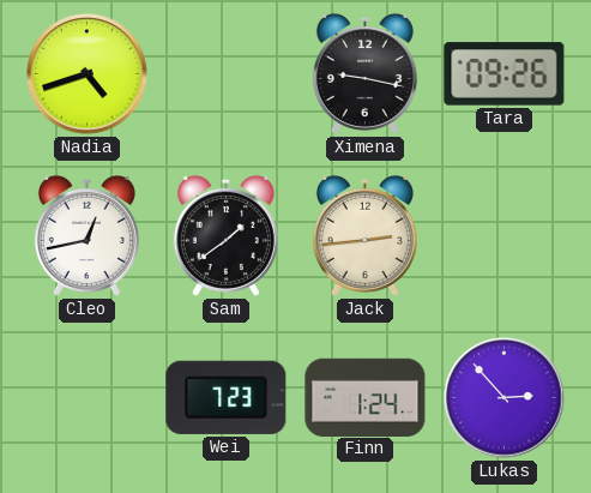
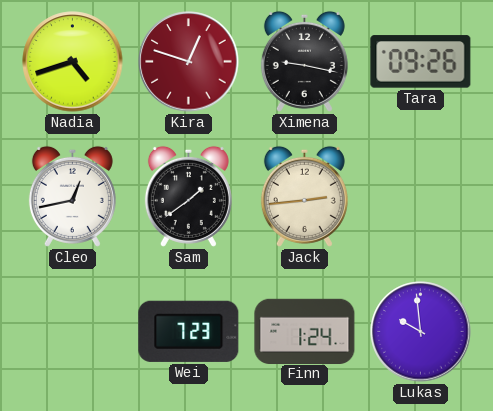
Kira: none -> 12:48 (189, 62)
Lukas: 2:53 -> 9:59 (421, 332)
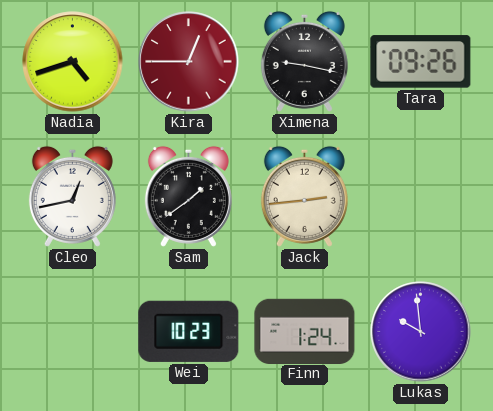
Kira: 12:48 -> 12:45 (189, 62)
Wei: 7:23 -> 10:23 (189, 331)
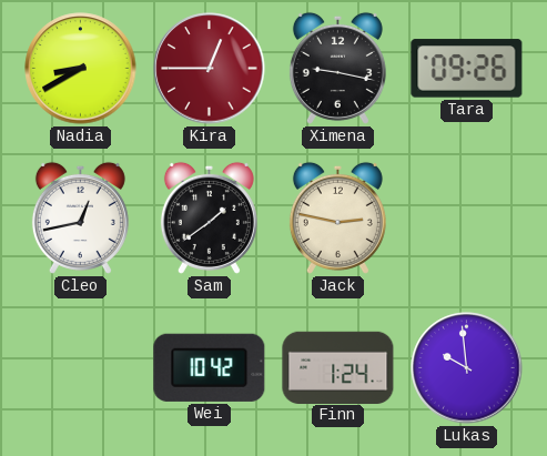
Nadia: 4:42 -> 8:40 (81, 69)
Jack: 2:44 -> 2:47 (337, 217)
Wei: 10:23 -> 10:42 (210, 367)
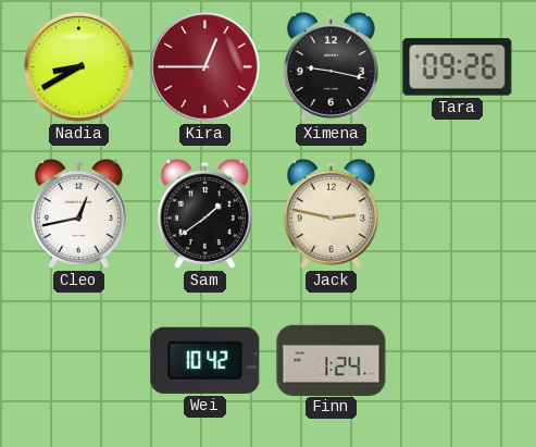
Lukas: 9:59 -> none (467, 368)
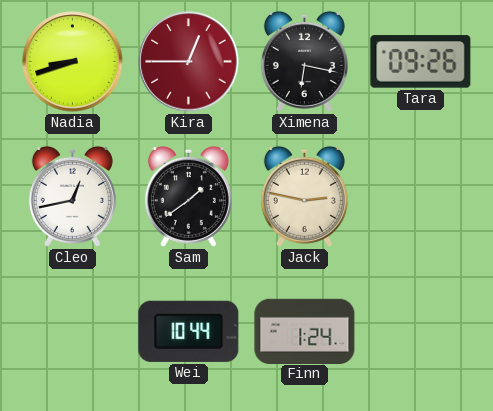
Nadia: 8:40 -> 8:42 (73, 62)
Ximena: 9:17 -> 6:17 (304, 61)
Wei: 10:42 -> 10:44 (189, 331)
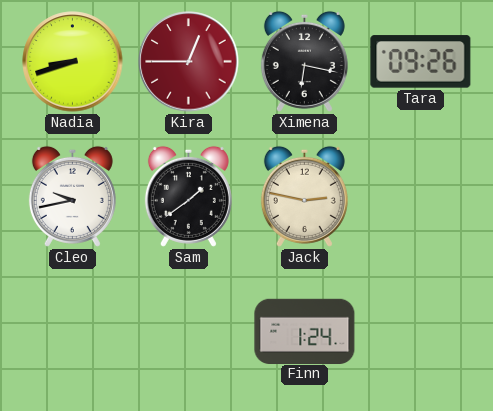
Cleo: 12:43 -> 9:43 (72, 196)
Wei: 10:44 -> none (189, 331)
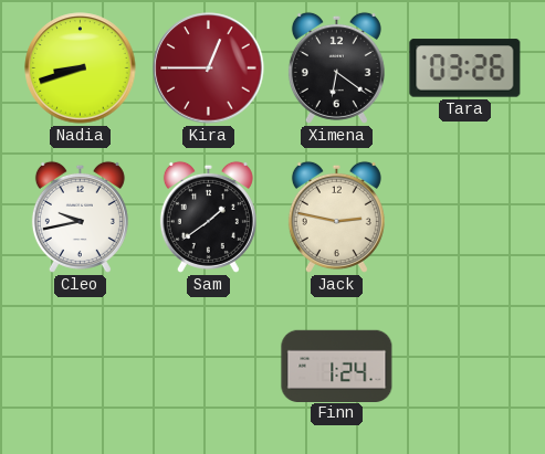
Ximena: 6:17 -> 6:21 (336, 67)
Tara: 09:26 -> 03:26 (465, 68)
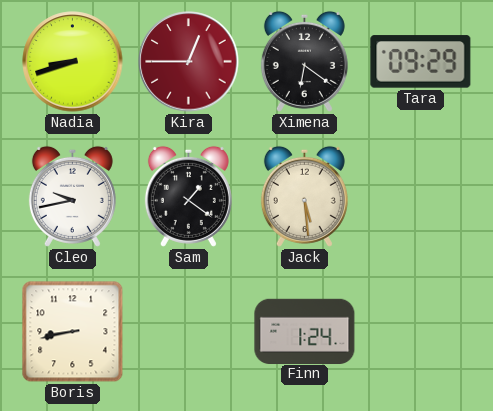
Tara: 03:26 -> 09:29 (421, 62)
Sam: 1:39 -> 1:21 (188, 196)
Jack: 2:47 -> 5:29 (304, 196)
Boris: none -> 8:43 (73, 332)
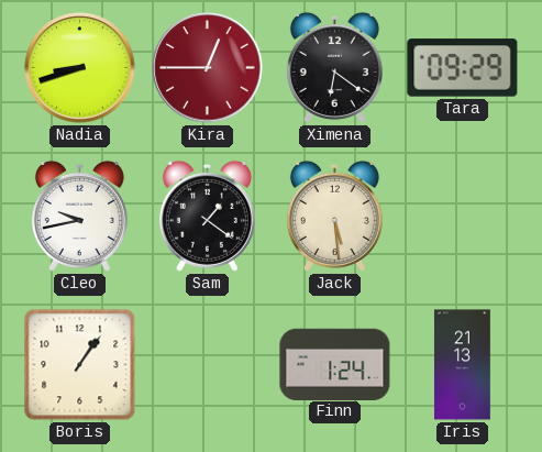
Boris: 8:43 -> 1:06 (80, 365)
Iris: none -> 21:13 (462, 365)
